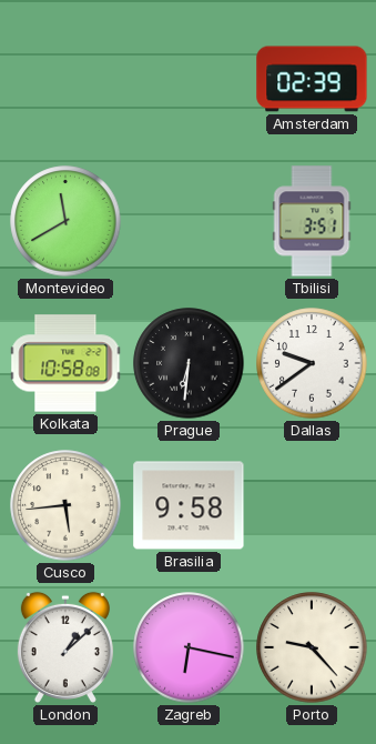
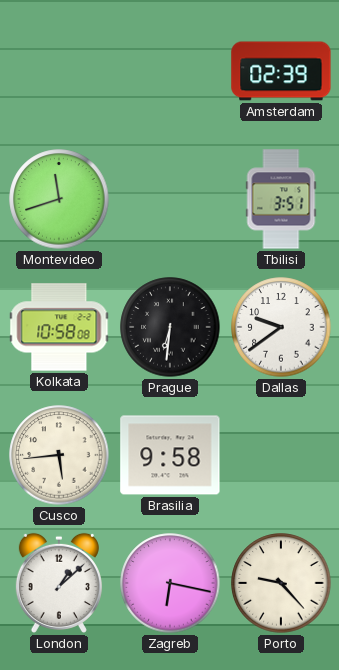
Montevideo: 11:40 -> 11:42 (59, 199)
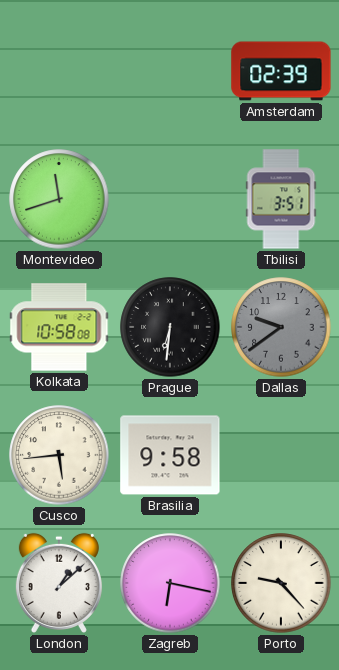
Dallas dial: white -> grey (281, 327)
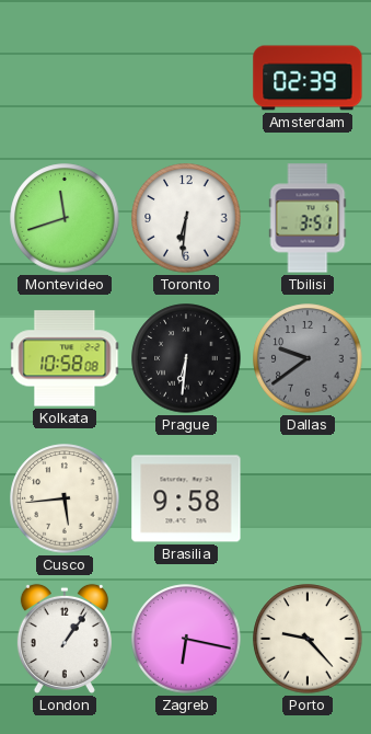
Toronto: none -> 6:31 (186, 218)
London: 1:08 -> 1:06 (65, 639)
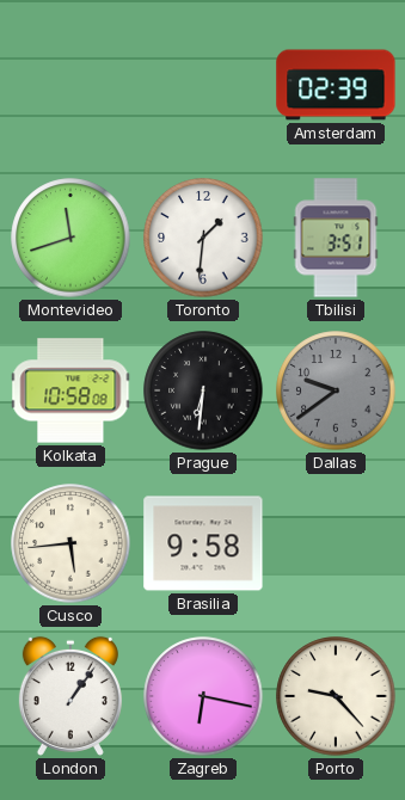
Toronto: 6:31 -> 1:31 (203, 238)
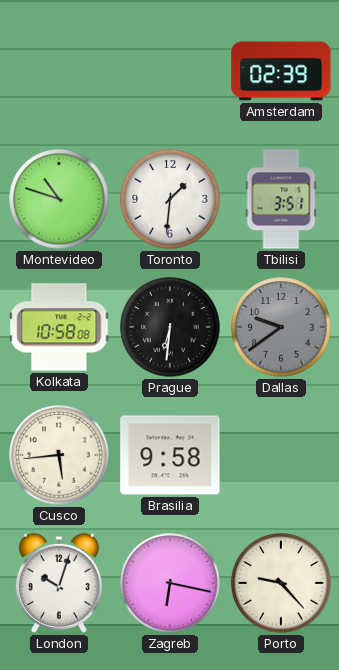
Montevideo: 11:42 -> 10:48 (59, 199)
London: 1:06 -> 10:03 (59, 583)
